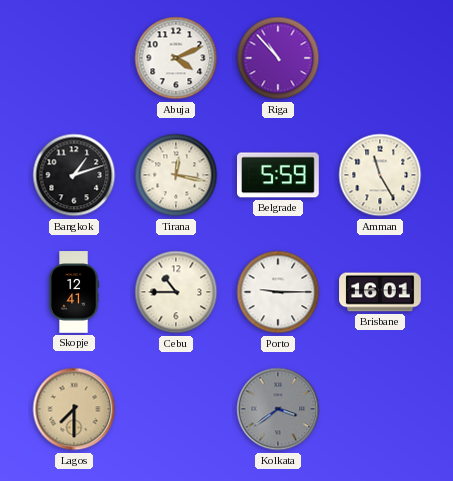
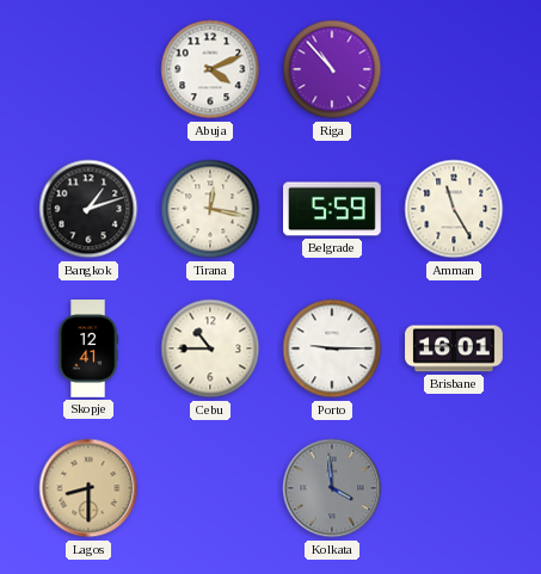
Lagos: 7:30 -> 8:30 (88, 488)
Kolkata: 3:39 -> 3:59 (332, 488)
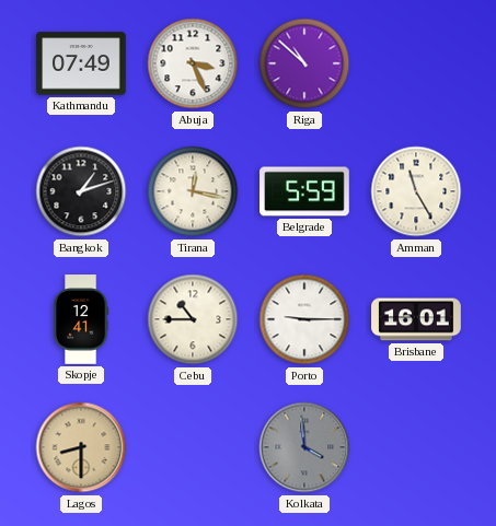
Kathmandu: none -> 07:49 (82, 63)
Abuja: 4:11 -> 3:26 (193, 63)
Riga: 10:53 -> 10:52 (304, 63)
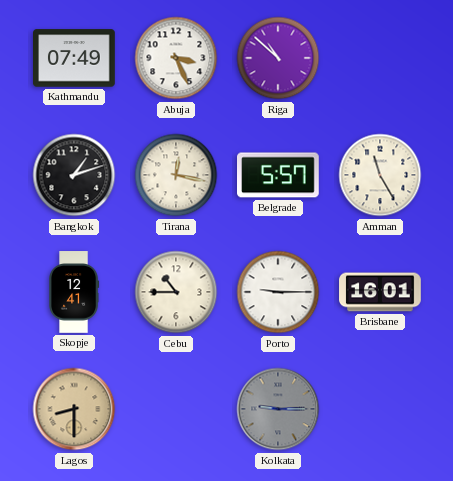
Belgrade: 5:59 -> 5:57 (279, 175)
Kolkata: 3:59 -> 9:15 (278, 409)
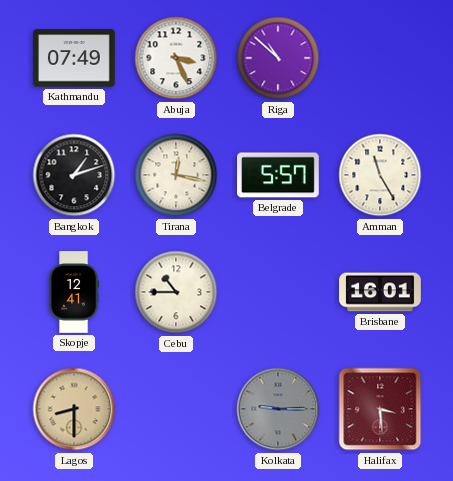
Porto: 9:15 -> none (278, 292)
Halifax: none -> 3:29 (380, 409)
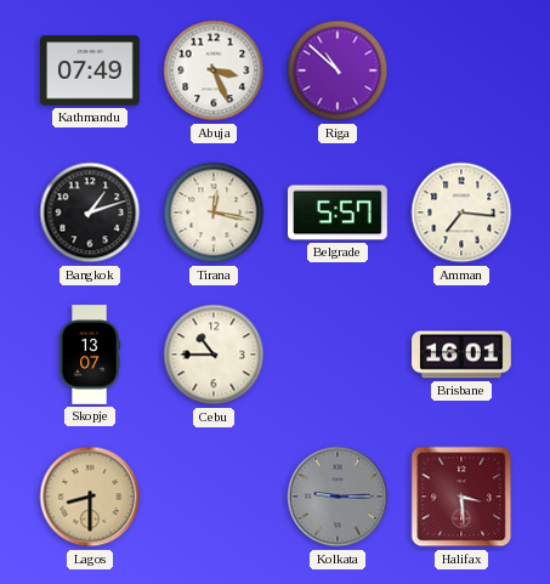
Amman: 11:25 -> 7:16 (461, 212)
Skopje: 12:41 -> 13:07 (91, 355)
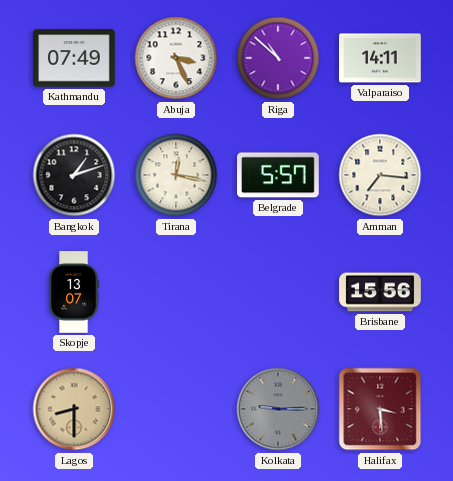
Valparaiso: none -> 14:11 (380, 58)
Cebu: 10:45 -> none (214, 355)
Brisbane: 16:01 -> 15:56 (380, 292)
